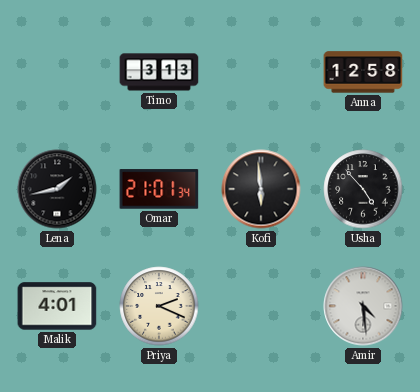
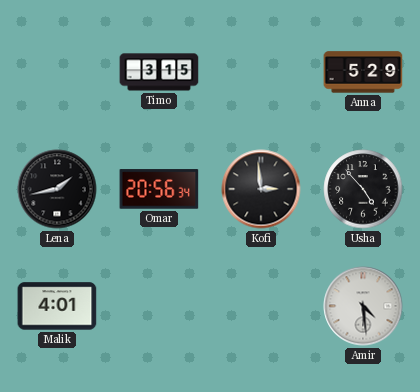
Timo: 3:13 -> 3:15 (159, 72)
Anna: 12:58 -> 5:29 (363, 72)
Omar: 21:01 -> 20:56 (159, 189)
Kofi: 5:59 -> 2:59 (261, 189)
Priya: 2:19 -> none (159, 306)
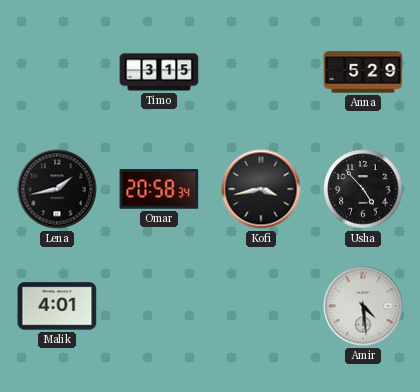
Omar: 20:56 -> 20:58 (159, 189)
Kofi: 2:59 -> 3:43 (261, 189)
